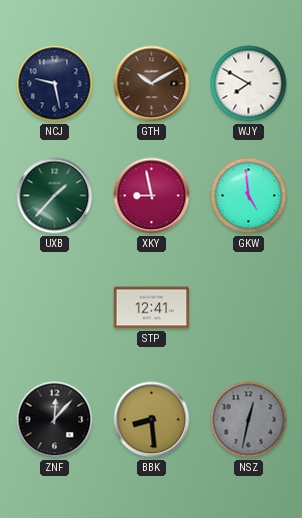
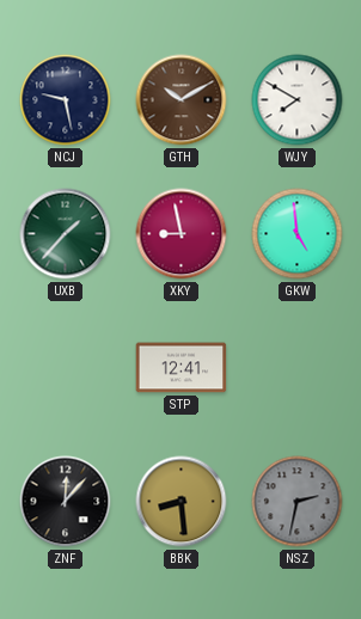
NSZ: 12:32 -> 2:32 (298, 502)
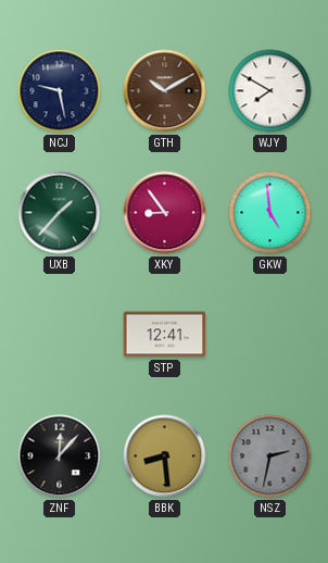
XKY: 8:58 -> 8:54 (165, 213)
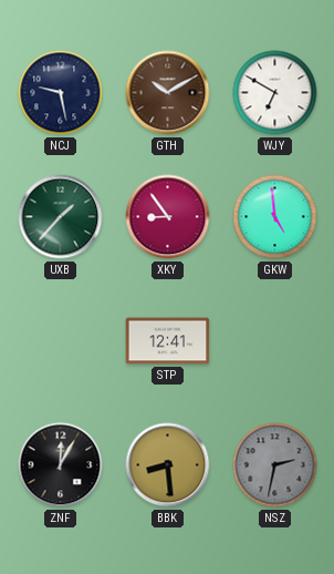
WJY: 7:50 -> 6:50 (275, 93)
ZNF: 12:07 -> 12:05 (61, 465)
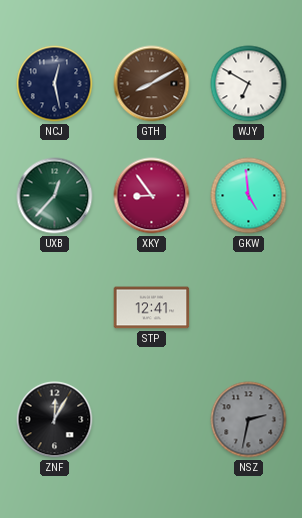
NCJ: 9:28 -> 12:28 (55, 84)
GTH: 10:10 -> 8:10 (152, 84)
UXB: 1:37 -> 12:37 (55, 196)
BBK: 8:29 -> none (168, 465)
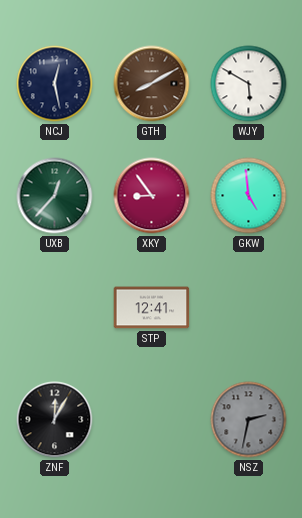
WJY: 6:50 -> 5:50 (249, 84)
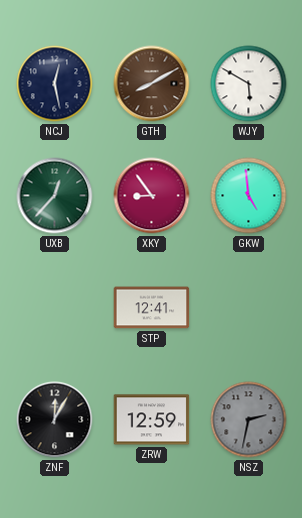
ZRW: none -> 12:59 (152, 420)
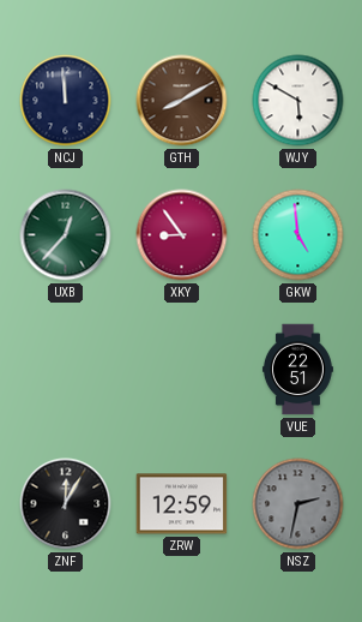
NCJ: 12:28 -> 11:59 (66, 101)
STP: 12:41 -> none (152, 308)
VUE: none -> 22:51 (297, 370)
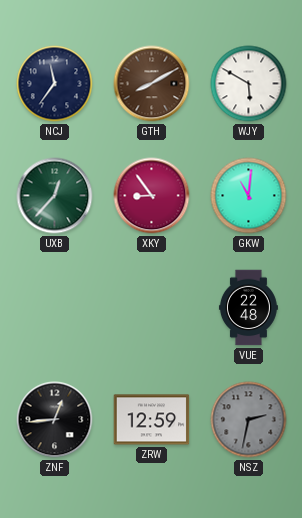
NCJ: 11:59 -> 11:36 (55, 84)
GKW: 4:59 -> 11:01 (249, 196)
VUE: 22:51 -> 22:48 (248, 308)
ZNF: 12:05 -> 12:44 (55, 420)
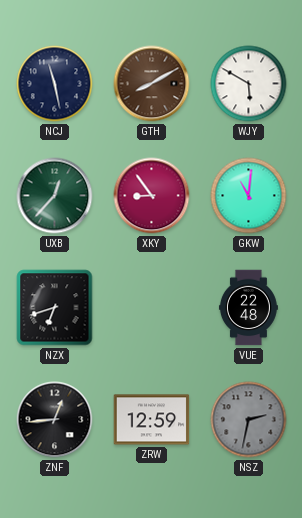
NCJ: 11:36 -> 11:28 (55, 84)
NZX: none -> 6:42 (55, 308)
